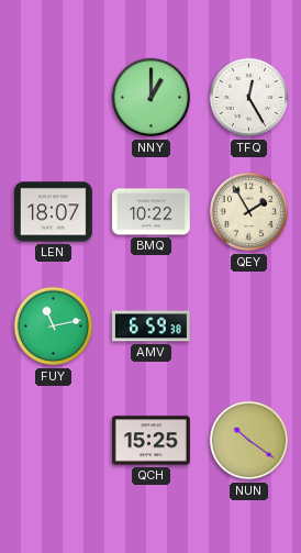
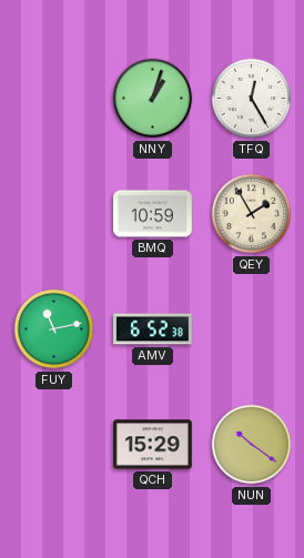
NNY: 1:00 -> 1:03 (153, 99)
LEN: 18:07 -> none (54, 212)
BMQ: 10:22 -> 10:59 (153, 214)
AMV: 6:59 -> 6:52 (153, 329)
QCH: 15:25 -> 15:29 (153, 445)
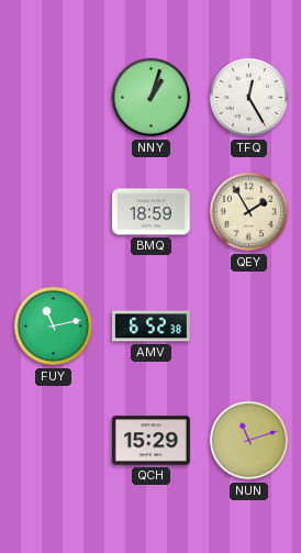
BMQ: 10:59 -> 18:59 (152, 212)
NUN: 10:21 -> 11:12 (249, 441)
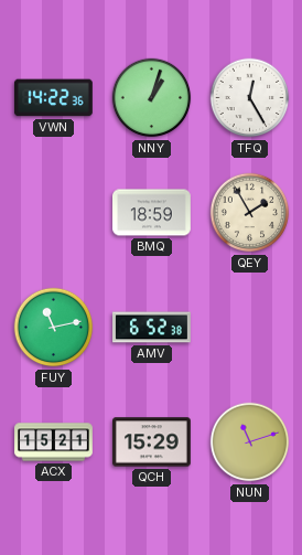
VWN: none -> 14:22 (53, 98)
ACX: none -> 15:21 (54, 442)
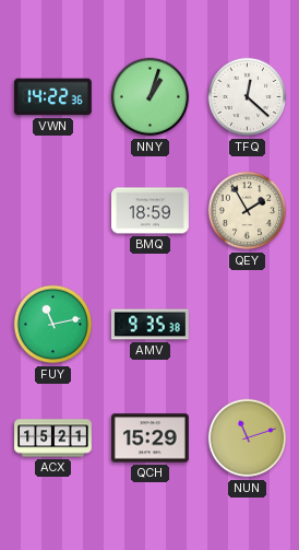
TFQ: 12:25 -> 12:22 (248, 97)
AMV: 6:52 -> 9:35 (151, 325)
